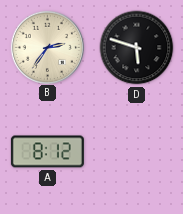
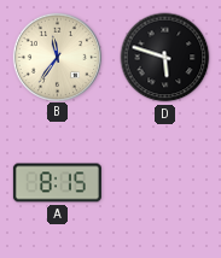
B: 2:36 -> 11:36 (57, 57)
A: 8:12 -> 8:15 (57, 183)
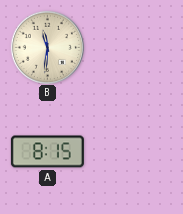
B: 11:36 -> 11:31 (47, 47)
D: 5:48 -> none (165, 58)
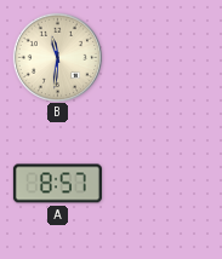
A: 8:15 -> 8:57 (57, 184)
